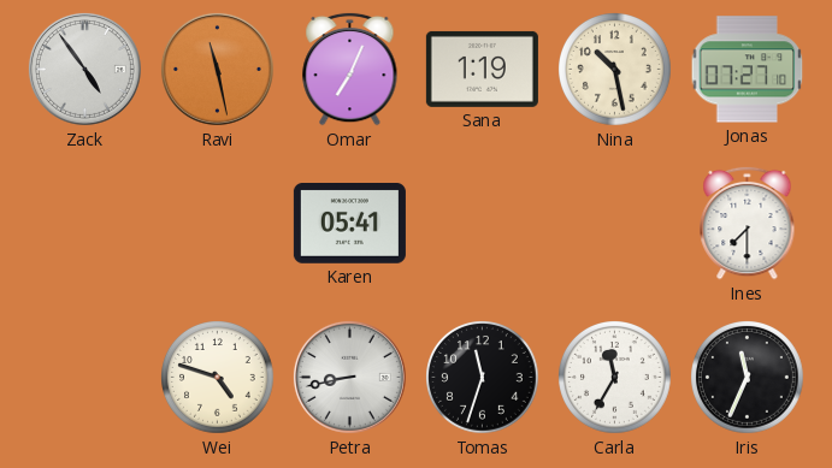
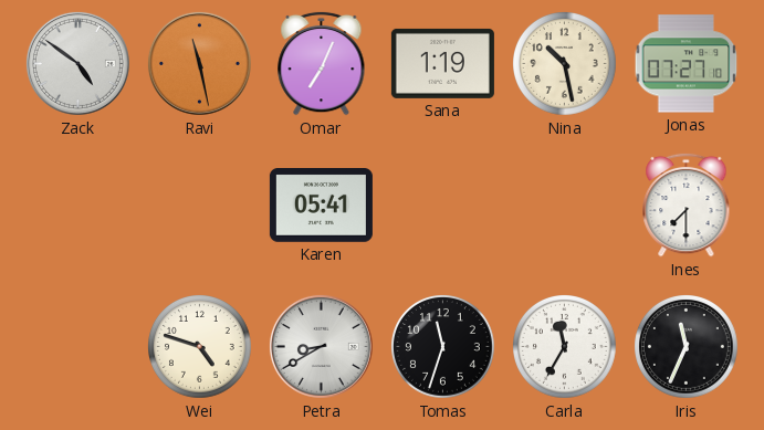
Zack: 4:54 -> 4:51 (77, 63)
Petra: 8:43 -> 8:40 (321, 346)
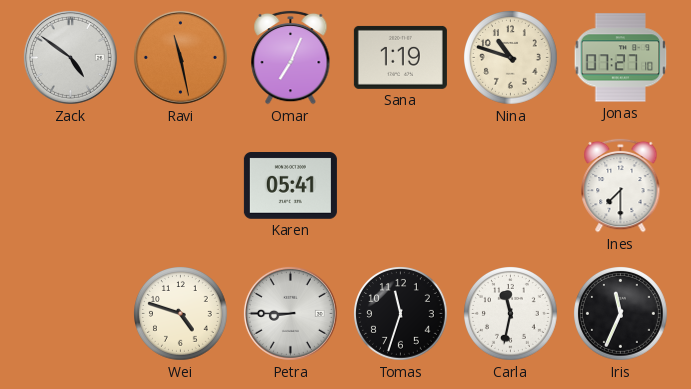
Nina: 10:28 -> 10:48 (511, 58)
Petra: 8:40 -> 8:45 (290, 313)
Carla: 11:35 -> 11:32 (511, 314)
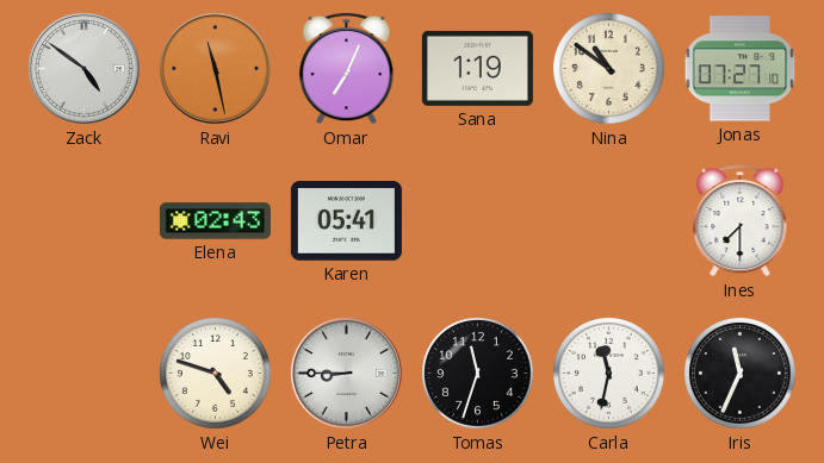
Nina: 10:48 -> 10:51 (609, 69)
Elena: none -> 02:43 (215, 221)
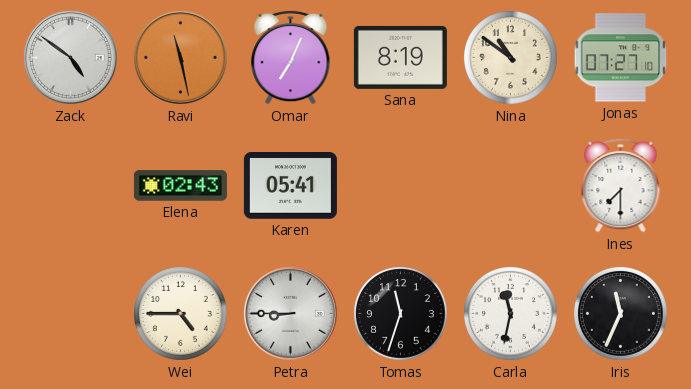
Sana: 1:19 -> 8:19 (400, 57)
Wei: 4:48 -> 4:45 (181, 314)
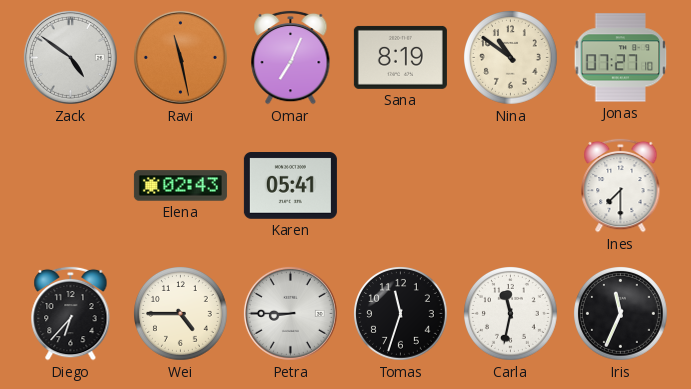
Diego: none -> 6:37 (71, 313)
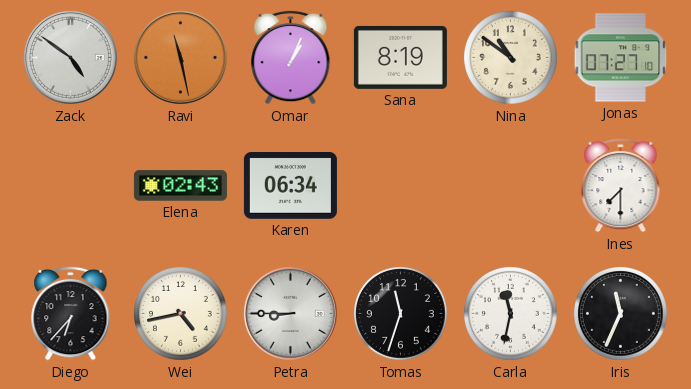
Omar: 7:04 -> 1:04 (291, 57)
Karen: 05:41 -> 06:34 (290, 186)
Wei: 4:45 -> 4:43 (181, 314)
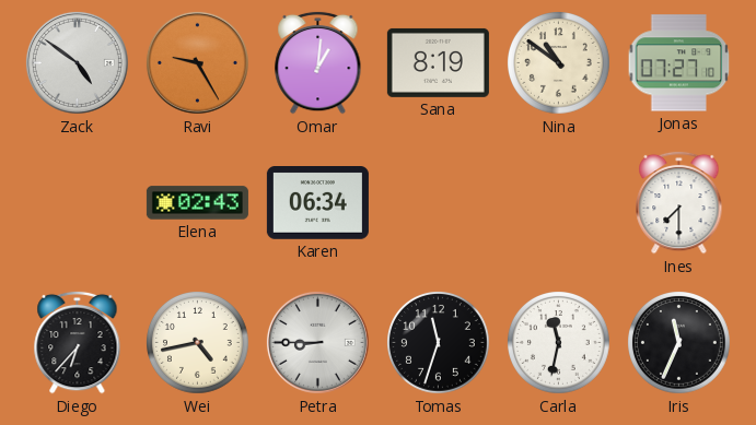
Ravi: 11:28 -> 9:25 (197, 62)
Omar: 1:04 -> 1:01 (318, 62)
